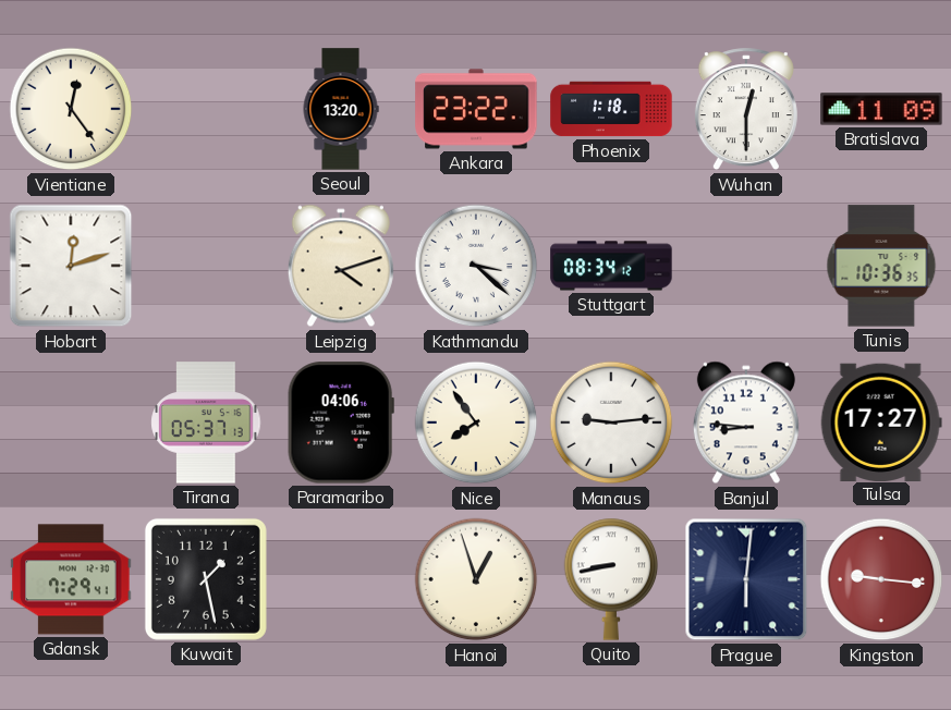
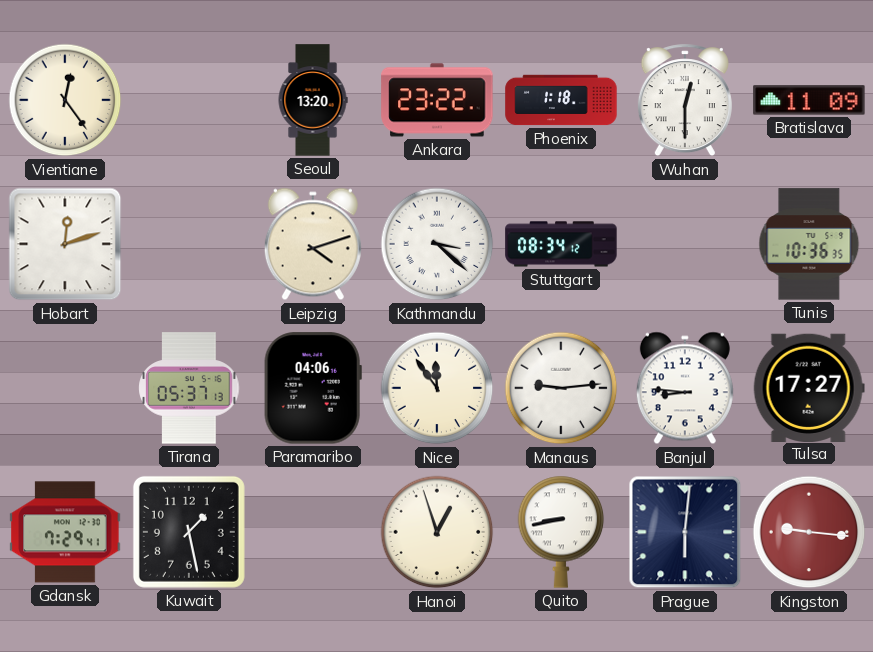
Nice: 7:54 -> 11:54 (437, 388)
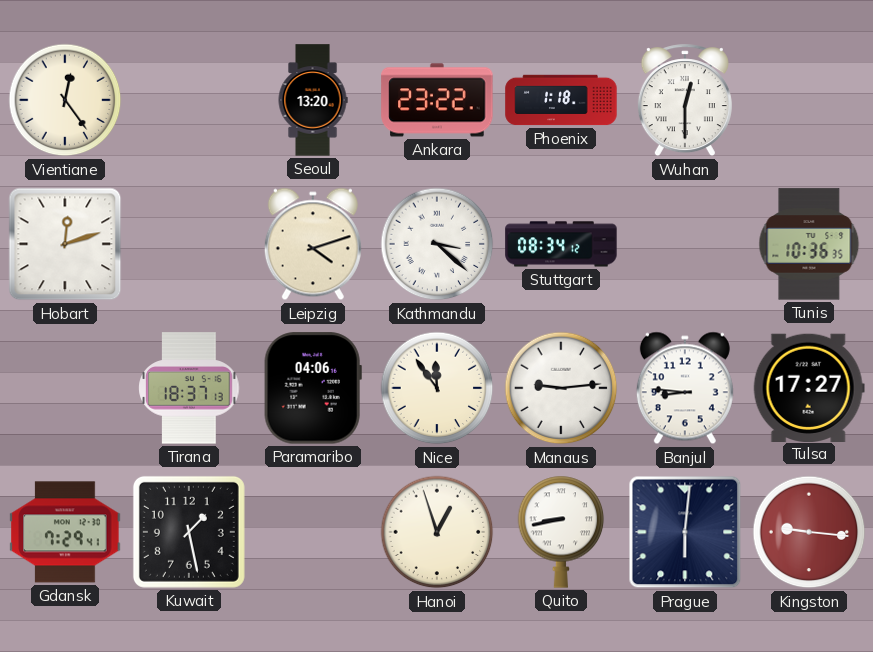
Bratislava: 11:09 -> none (809, 100)
Tirana: 05:37 -> 18:37 (189, 388)
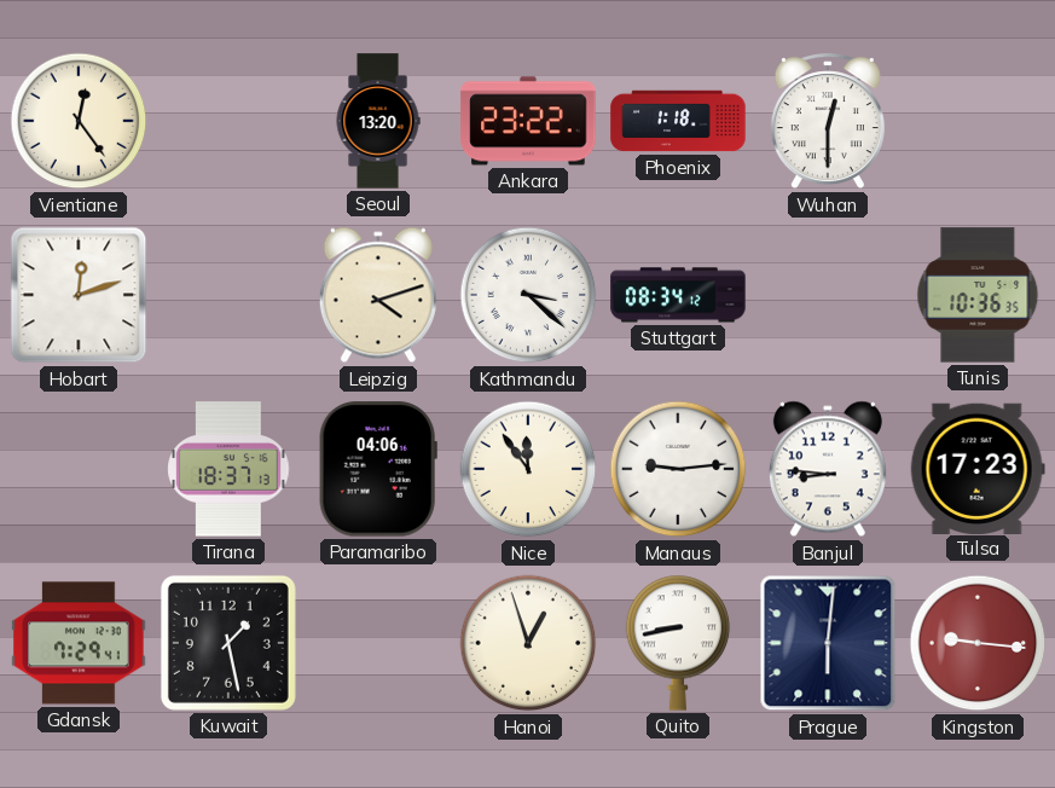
Tulsa: 17:27 -> 17:23 (978, 468)
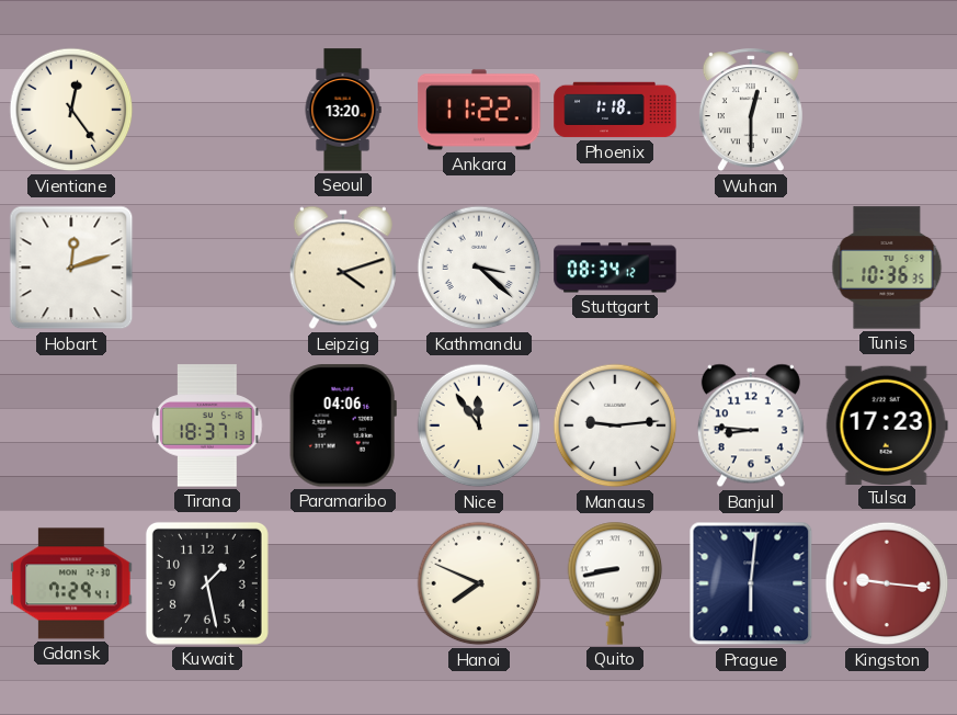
Ankara: 23:22 -> 11:22 (479, 110)
Hanoi: 12:57 -> 7:49 (479, 583)
